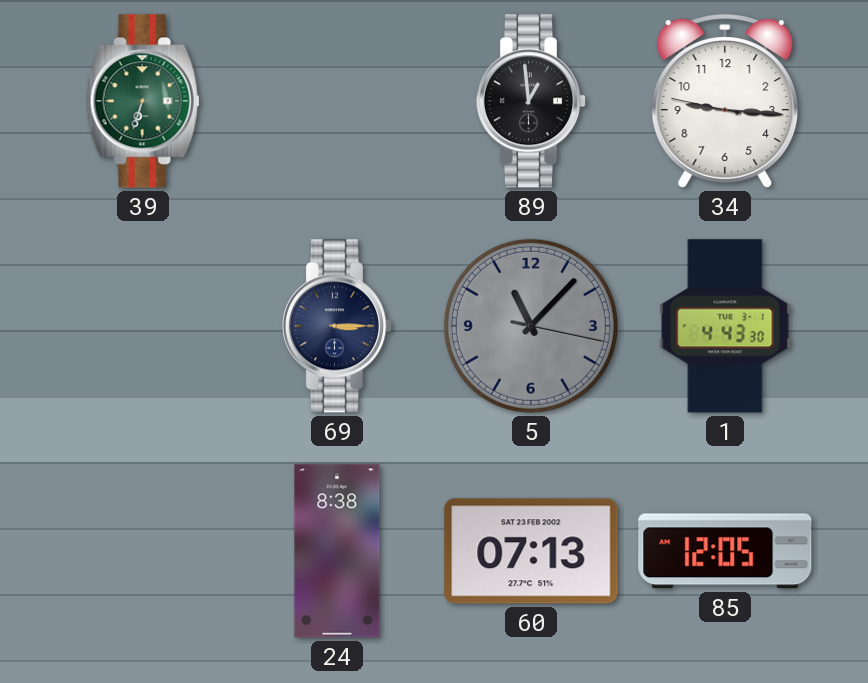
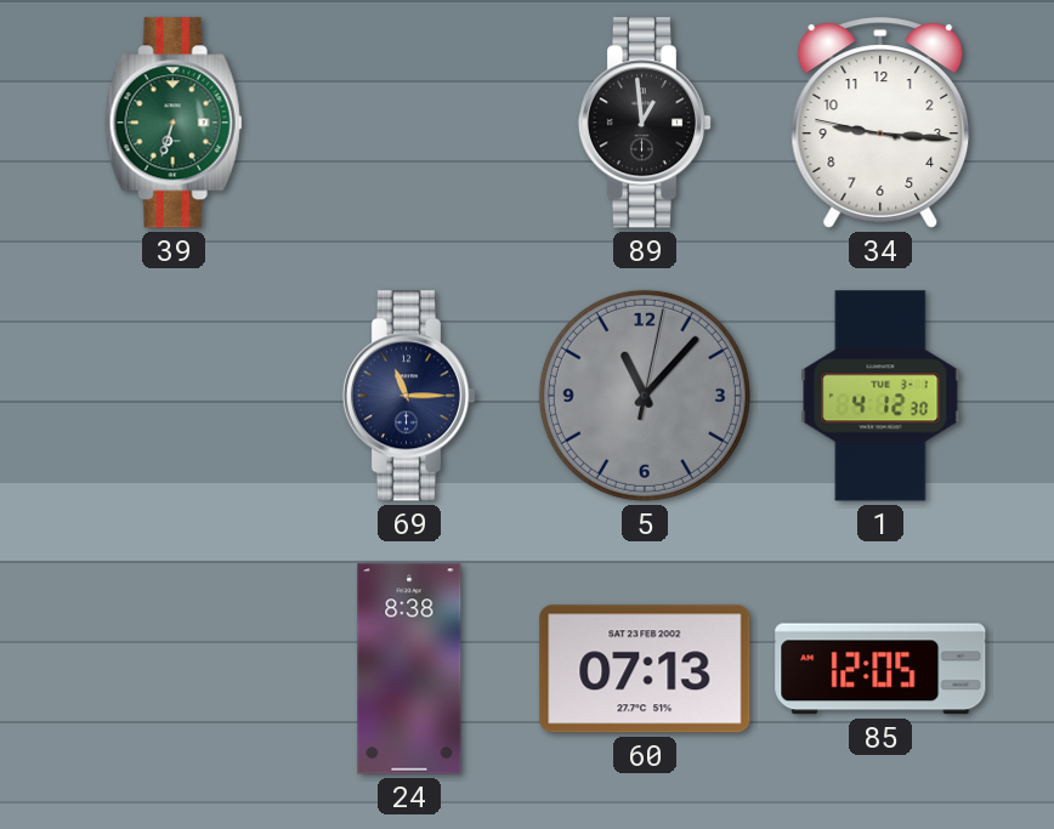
69: 3:15 -> 11:15 (409, 396)
5: 11:07:17 -> 11:07:02 (645, 396)
1: 4:43 -> 4:12 (880, 396)
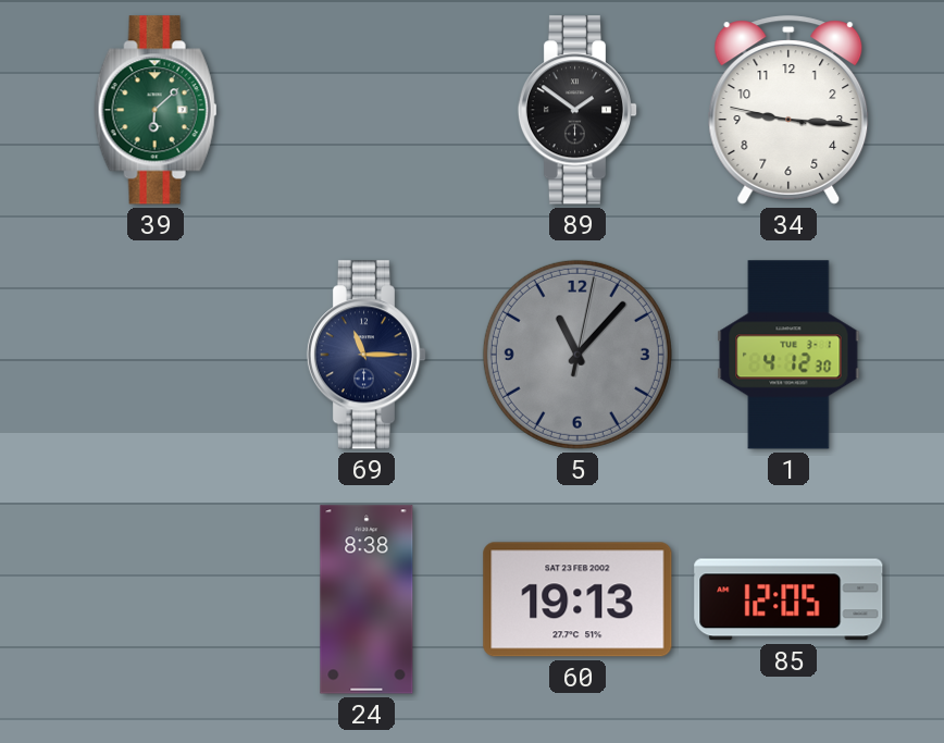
39: 6:33 -> 6:08 (156, 110)
89: 12:59 -> 1:51 (577, 110)
60: 07:13 -> 19:13 (577, 599)
